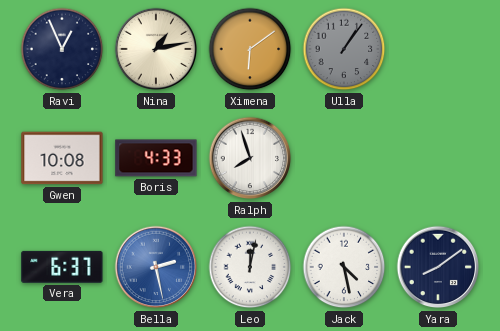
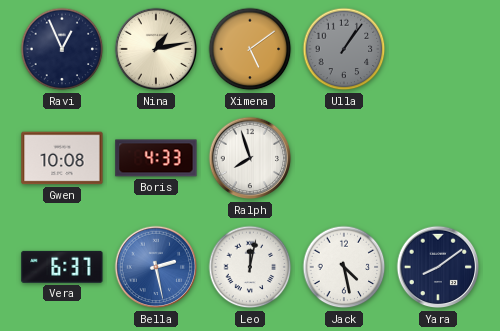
Ximena: 6:09 -> 5:09 (250, 49)
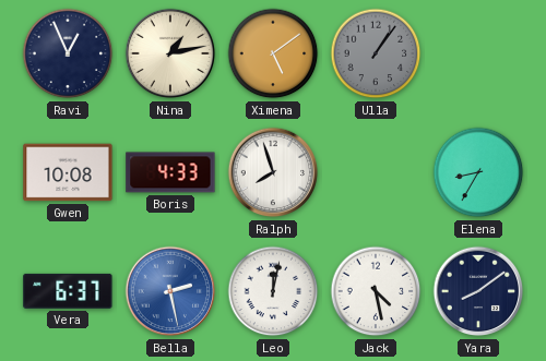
Elena: none -> 8:35 (478, 172)
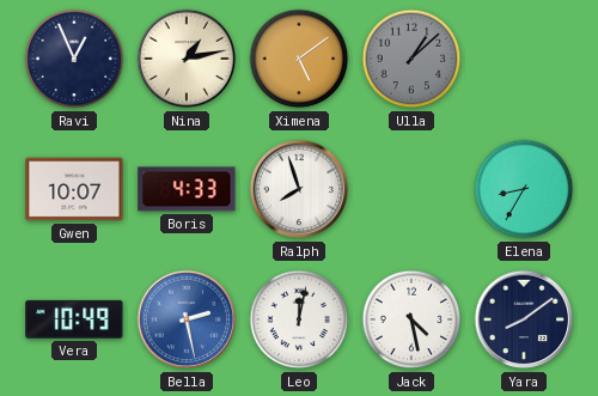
Ulla: 1:06 -> 1:08 (411, 59)
Gwen: 10:08 -> 10:07 (74, 189)
Vera: 6:37 -> 10:49 (74, 319)
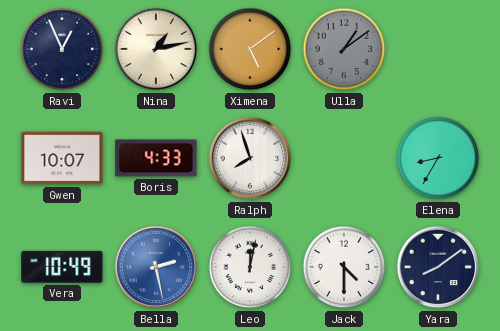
Ulla: 1:08 -> 1:09 (344, 49)
Jack: 4:28 -> 4:30 (344, 267)
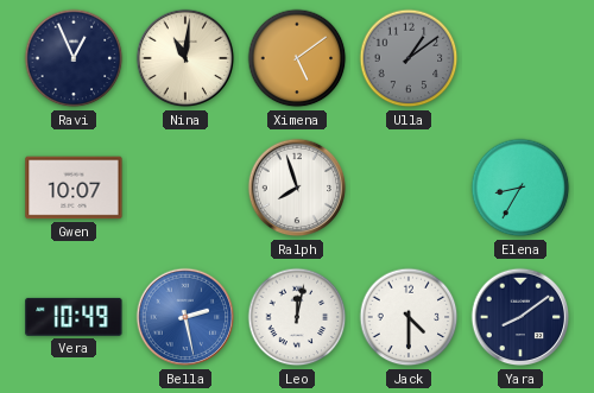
Nina: 1:13 -> 11:01 (185, 58)
Boris: 4:33 -> none (156, 158)
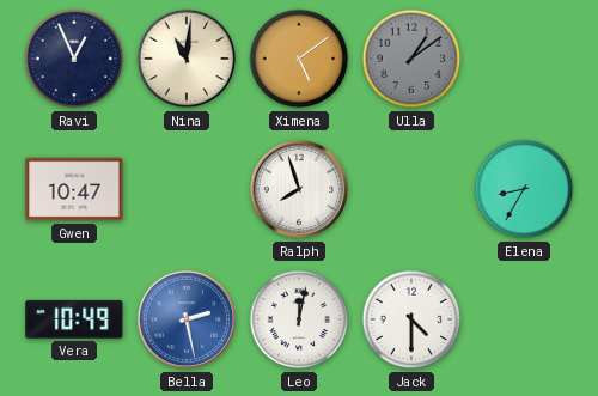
Gwen: 10:07 -> 10:47 (74, 189)
Yara: 8:09 -> none (520, 317)
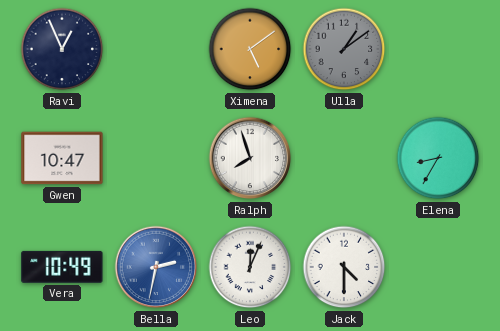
Nina: 11:01 -> none (187, 59)
Bella: 2:28 -> 2:32 (156, 267)
Leo: 12:02 -> 12:04 (250, 267)
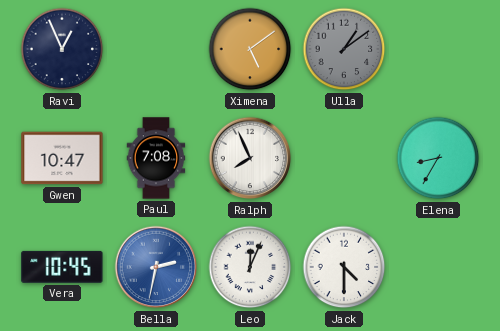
Paul: none -> 7:08 (156, 158)
Ralph: 7:57 -> 7:56 (250, 158)
Vera: 10:49 -> 10:45 (62, 267)
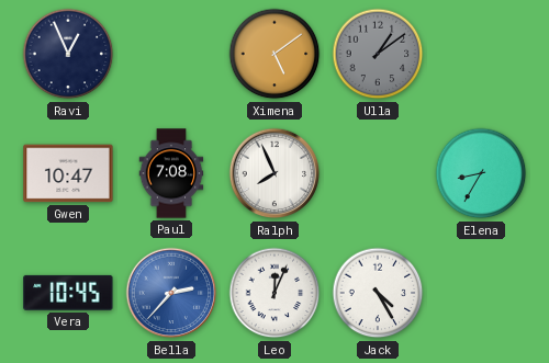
Bella: 2:32 -> 2:37 (171, 293)
Jack: 4:30 -> 4:25 (378, 293)
